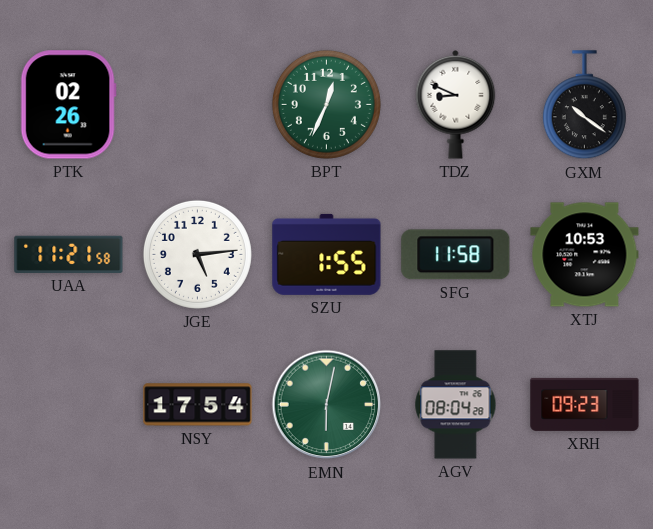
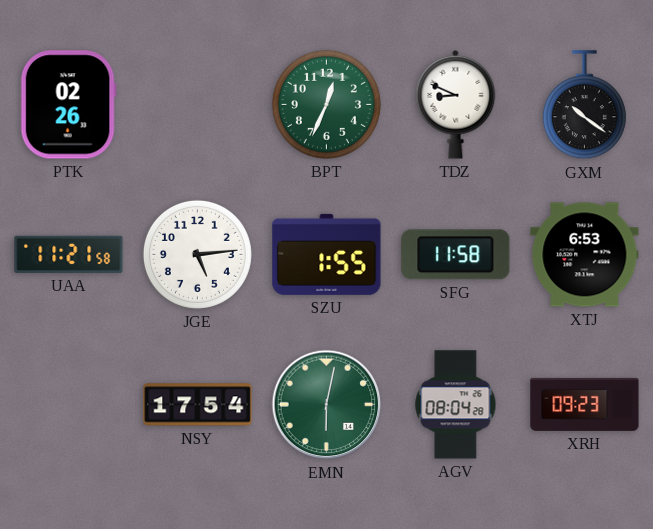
XTJ: 10:53 -> 6:53 (585, 255)
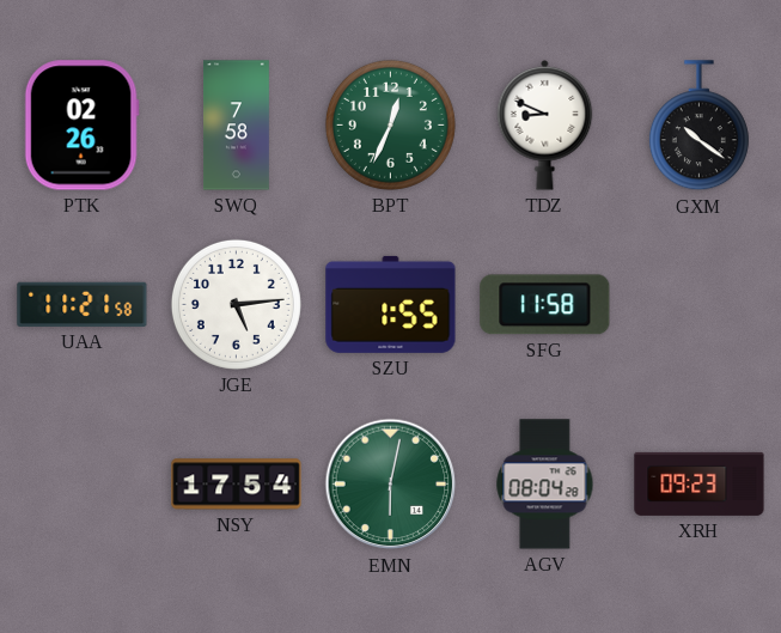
SWQ: none -> 7:58 (237, 126)
XTJ: 6:53 -> none (585, 255)
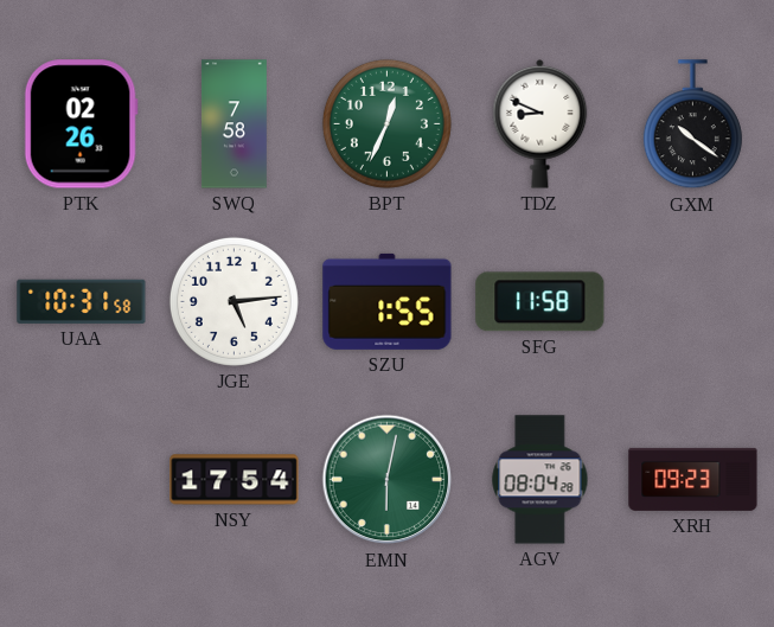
UAA: 11:21 -> 10:31 (82, 301)
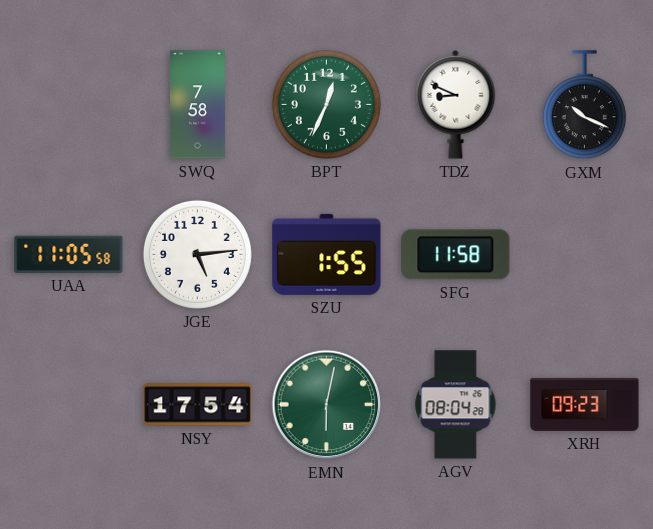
PTK: 02:26 -> none (81, 124)
GXM: 10:21 -> 10:19 (584, 105)
UAA: 10:31 -> 11:05 (69, 254)
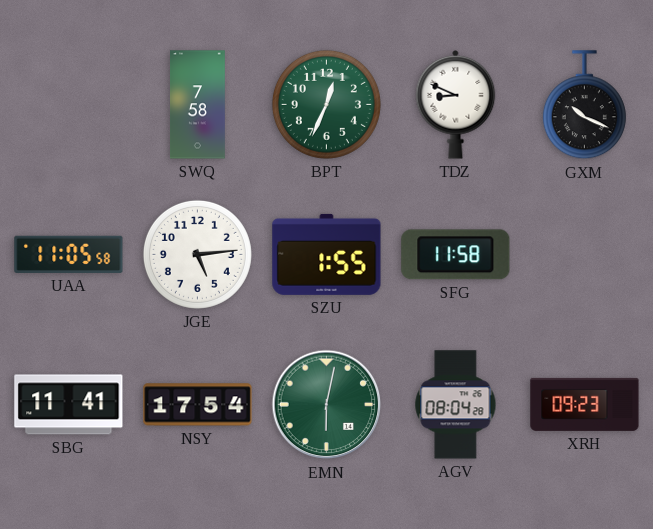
SBG: none -> 11:41 (69, 405)
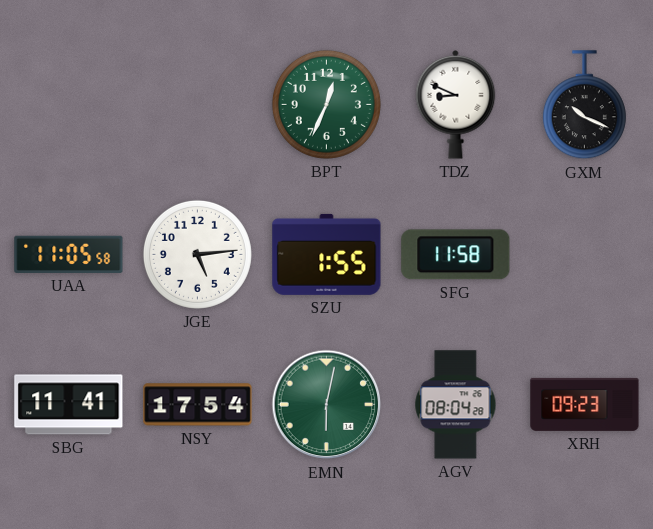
SWQ: 7:58 -> none (198, 105)
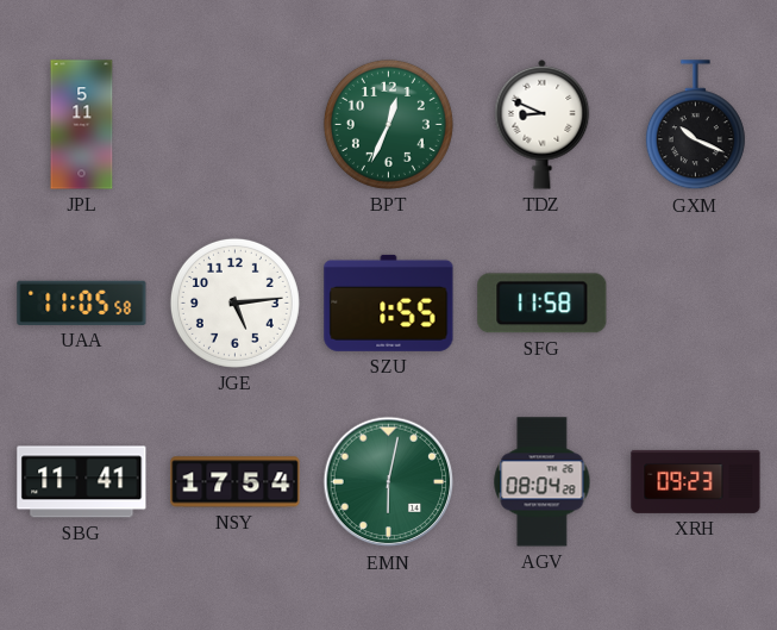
JPL: none -> 5:11 (82, 125)
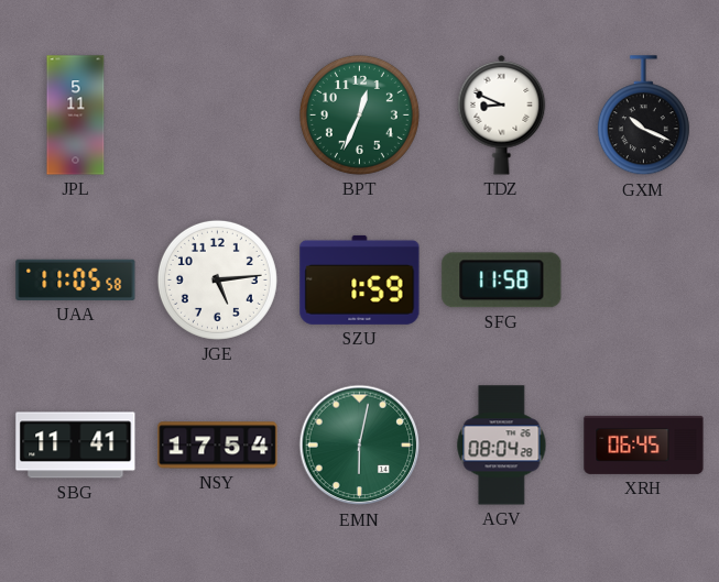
SZU: 1:55 -> 1:59 (360, 279)
XRH: 09:23 -> 06:45 (644, 444)
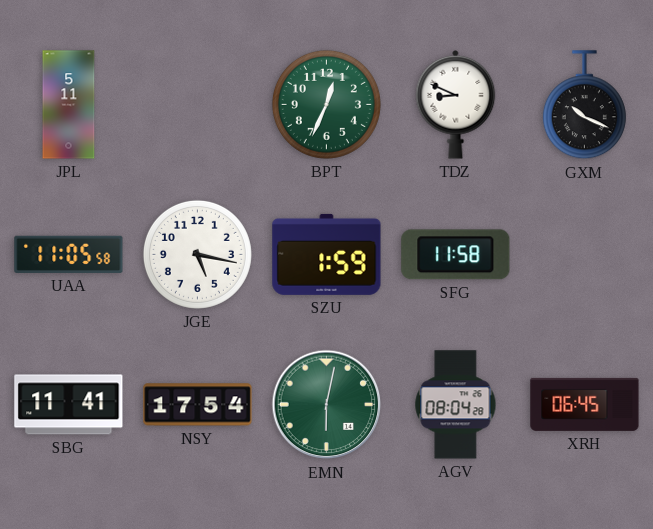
JGE: 5:14 -> 5:17 (197, 254)
